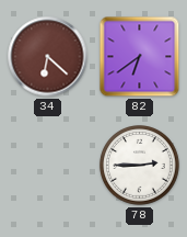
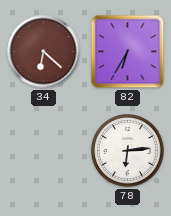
82: 6:39 -> 6:35 (128, 52)
78: 2:45 -> 6:14 (128, 151)
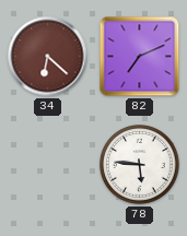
82: 6:35 -> 7:11 (140, 57)
78: 6:14 -> 5:46 (140, 165)
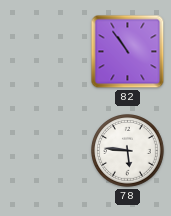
34: 6:22 -> none (48, 57)
82: 7:11 -> 10:54 (128, 52)
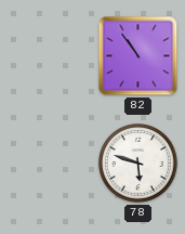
78: 5:46 -> 5:48 (138, 164)
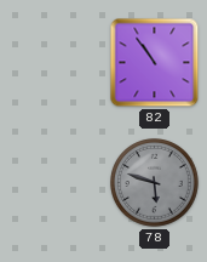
78 dial: white -> grey (155, 183)
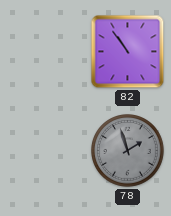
78: 5:48 -> 1:57 (128, 151)
